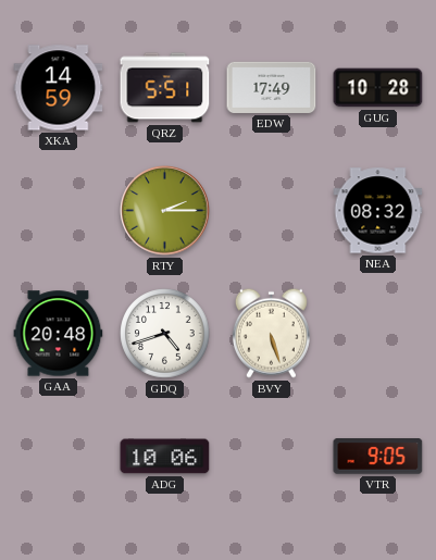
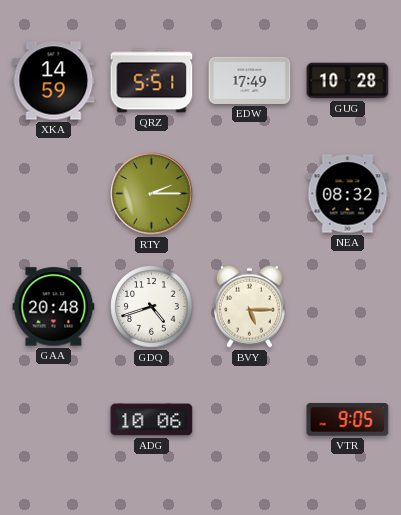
BVY: 5:27 -> 5:15 (249, 306)
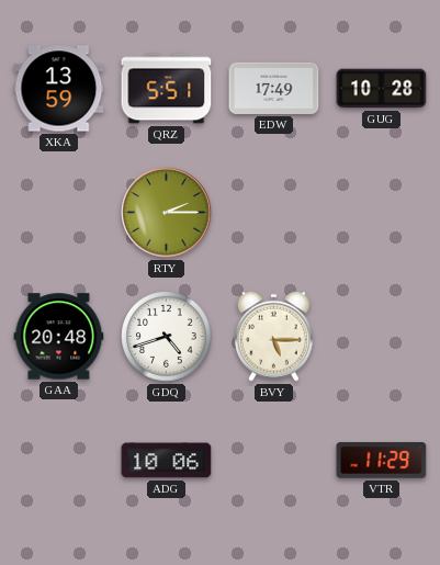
XKA: 14:59 -> 13:59 (59, 89)
NEA: 08:32 -> none (348, 194)
VTR: 9:05 -> 11:29 (382, 461)
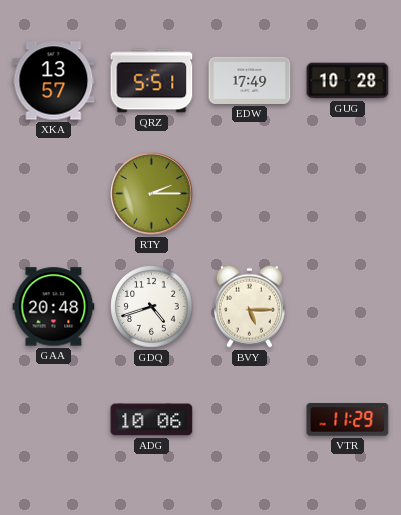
XKA: 13:59 -> 13:57 (54, 81)
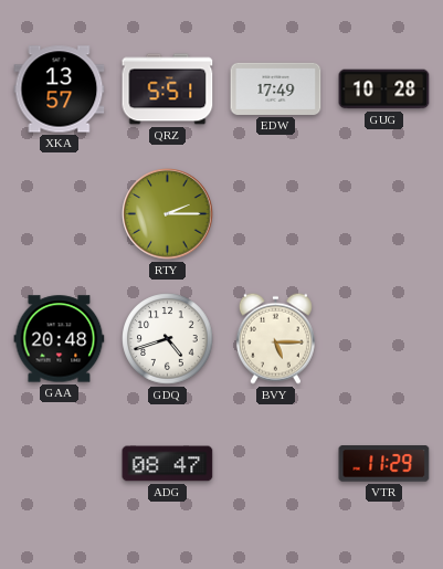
ADG: 10:06 -> 08:47 (168, 464)
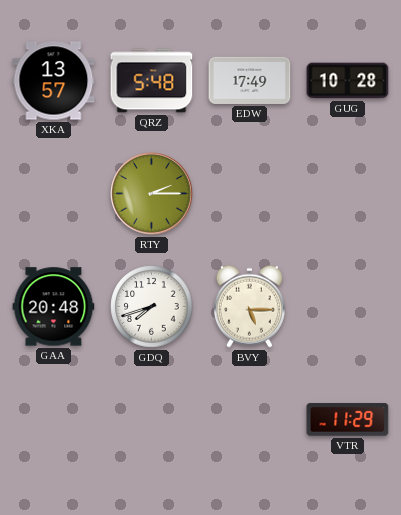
QRZ: 5:51 -> 5:48 (152, 81)
GDQ: 4:42 -> 7:42 (152, 307)
ADG: 08:47 -> none (168, 464)
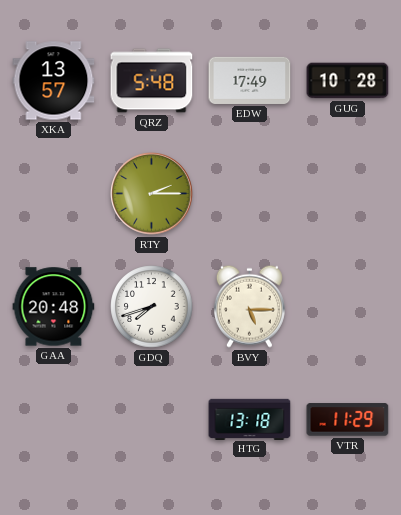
HTG: none -> 13:18 (250, 419)
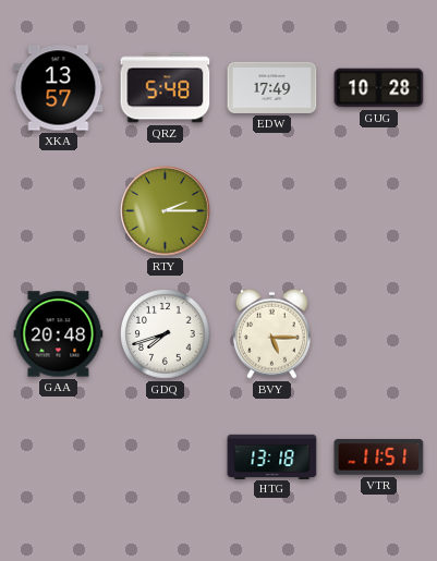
VTR: 11:29 -> 11:51 (379, 458)
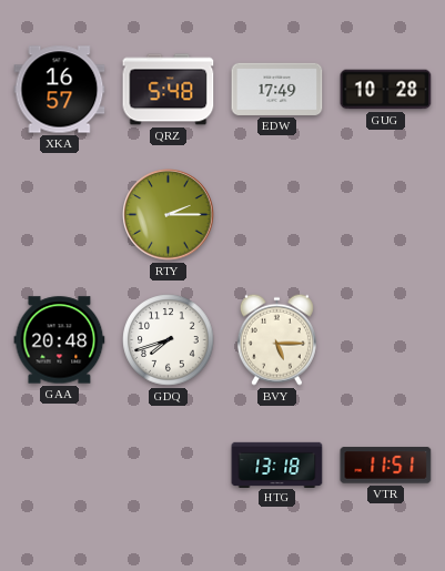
XKA: 13:57 -> 16:57 (60, 90)
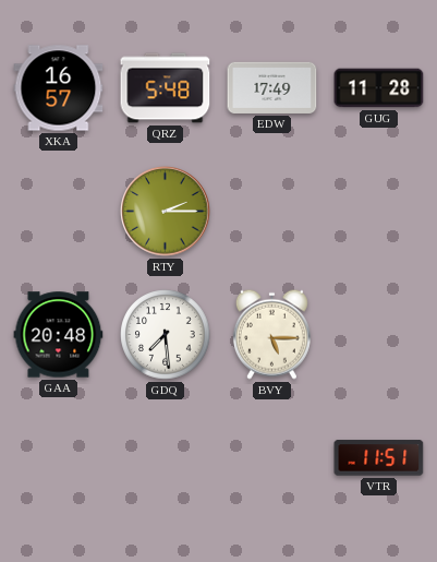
GUG: 10:28 -> 11:28 (379, 88)
GDQ: 7:42 -> 7:29 (166, 335)
HTG: 13:18 -> none (277, 465)
